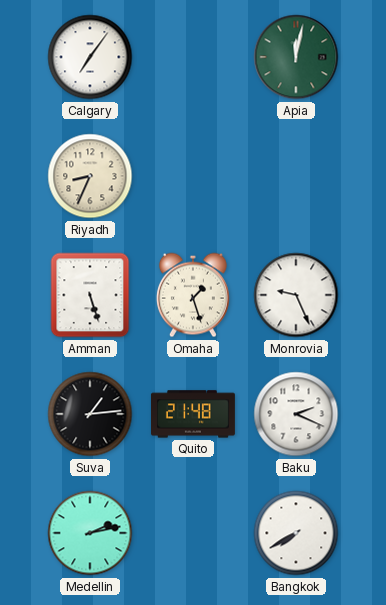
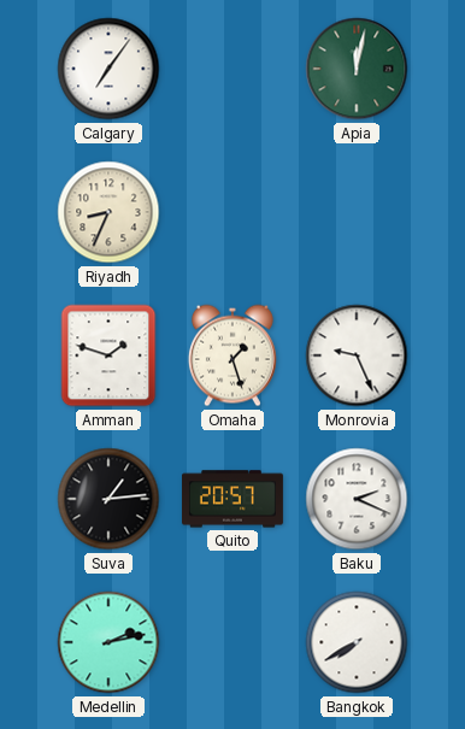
Amman: 5:27 -> 1:48 (108, 355)
Quito: 21:48 -> 20:57 (232, 499)
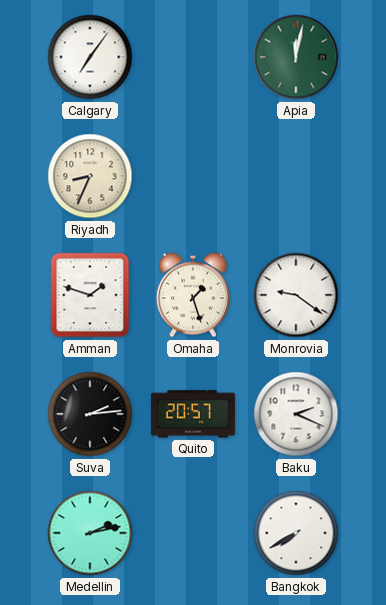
Monrovia: 9:26 -> 9:21 (296, 295)
Suva: 1:14 -> 2:14 (90, 414)
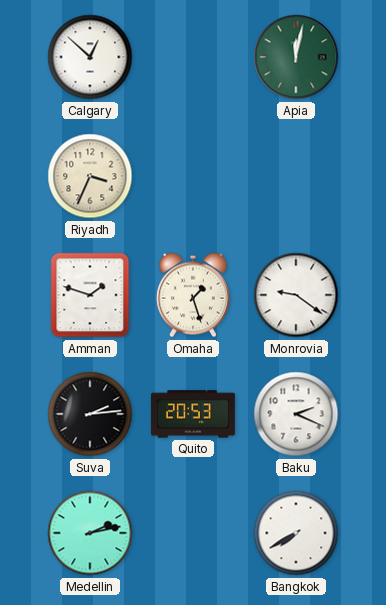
Calgary: 7:06 -> 12:52 (90, 57)
Riyadh: 8:34 -> 3:34 (90, 176)
Quito: 20:57 -> 20:53 (193, 414)
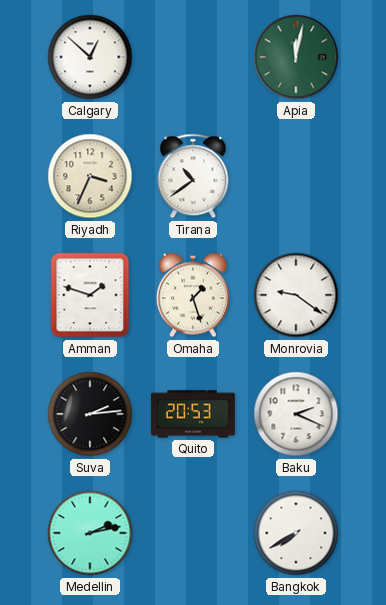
Tirana: none -> 10:39 (193, 176)
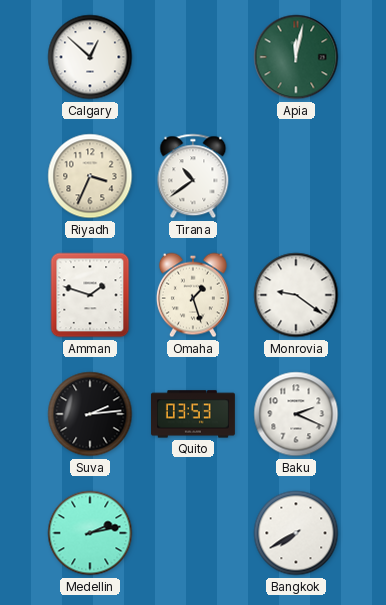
Quito: 20:53 -> 03:53 (193, 414)
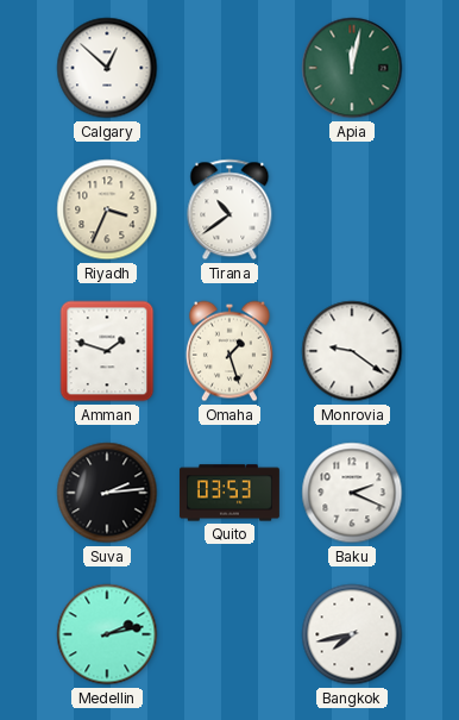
Bangkok: 7:40 -> 7:43 (352, 634)
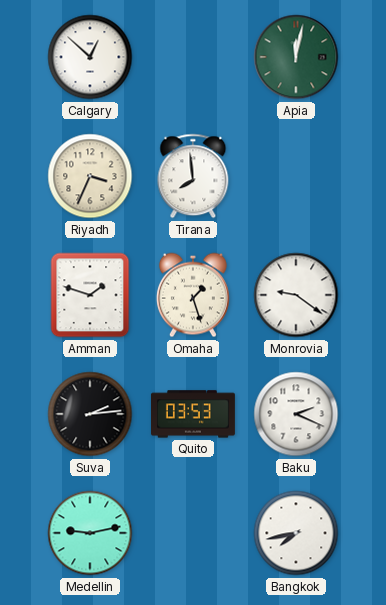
Tirana: 10:39 -> 7:59 (193, 176)
Medellin: 2:13 -> 9:13 (90, 533)
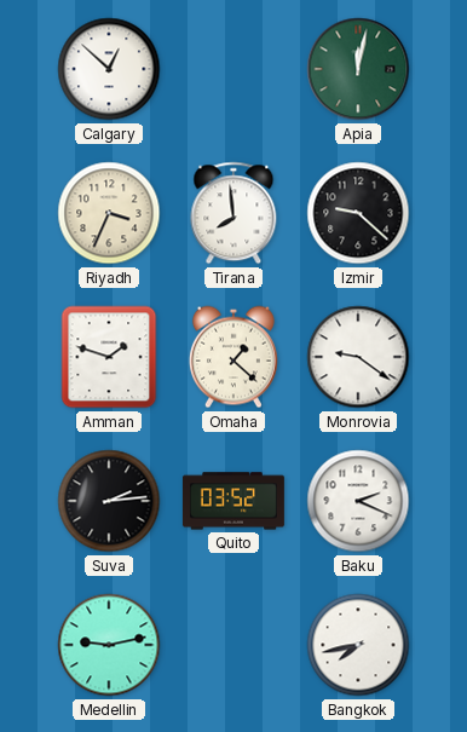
Izmir: none -> 9:22 (358, 213)
Omaha: 1:27 -> 1:22 (234, 357)
Quito: 03:53 -> 03:52 (234, 501)
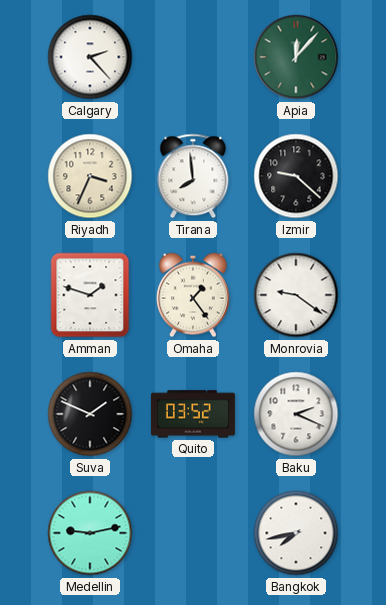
Calgary: 12:52 -> 2:23 (90, 57)
Apia: 12:02 -> 12:07 (296, 57)
Omaha: 1:22 -> 1:24 (193, 295)
Suva: 2:14 -> 1:49 (90, 414)
